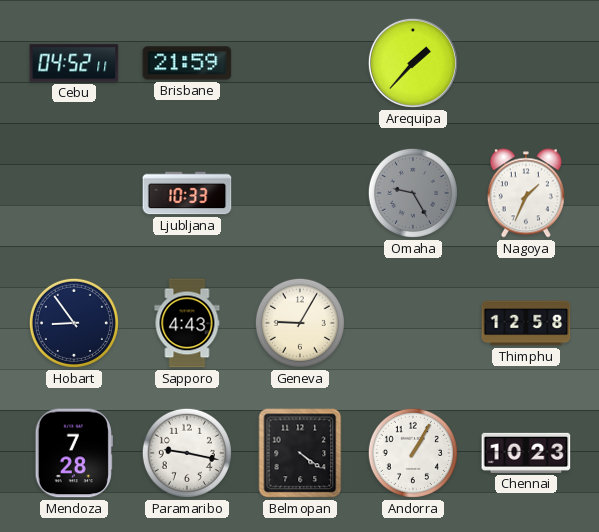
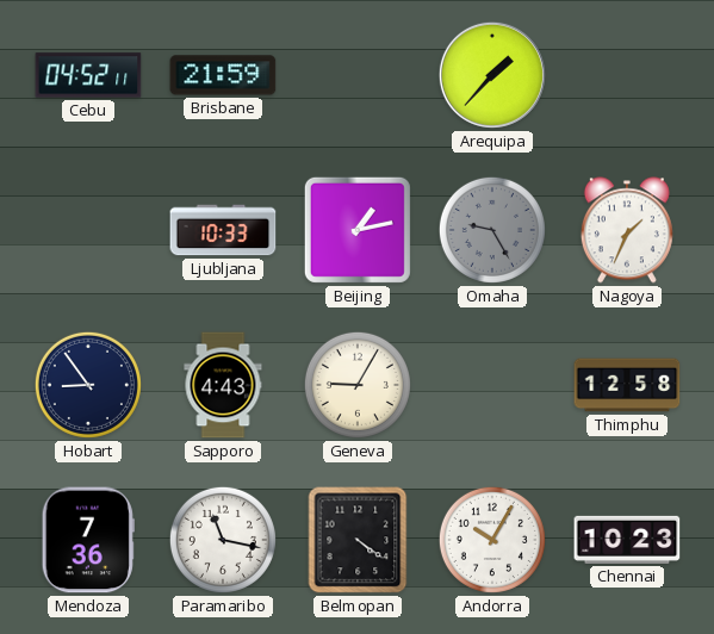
Beijing: none -> 1:13 (358, 230)
Mendoza: 7:28 -> 7:36 (88, 540)
Paramaribo: 9:17 -> 11:17 (223, 540)
Andorra: 1:05 -> 10:05 (492, 540)
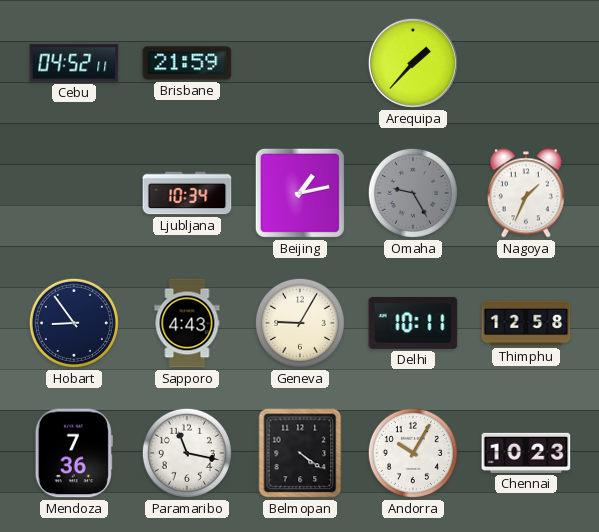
Ljubljana: 10:33 -> 10:34 (187, 193)
Delhi: none -> 10:11 (413, 323)
